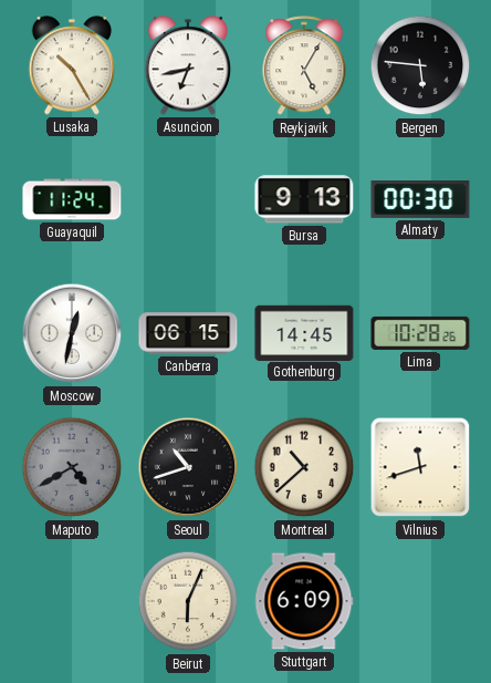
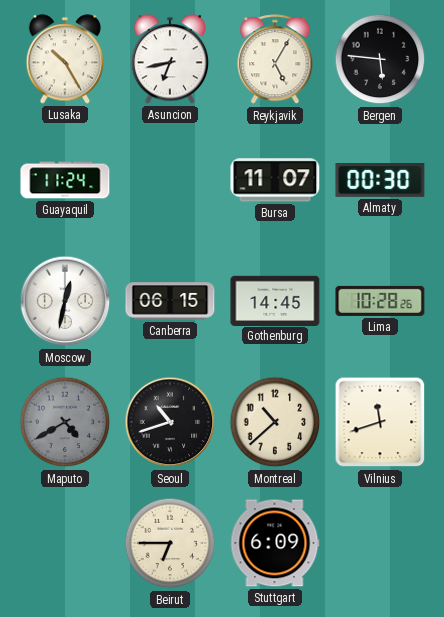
Bursa: 9:13 -> 11:07 (275, 180)
Beirut: 6:04 -> 6:45 (170, 543)
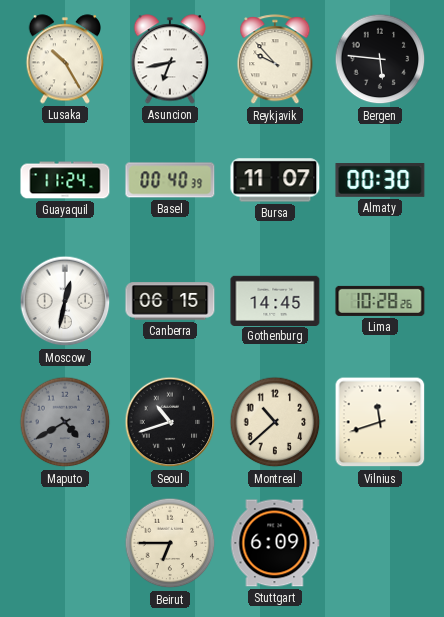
Reykjavik: 5:05 -> 9:53 (275, 60)
Basel: none -> 00:40 (170, 180)
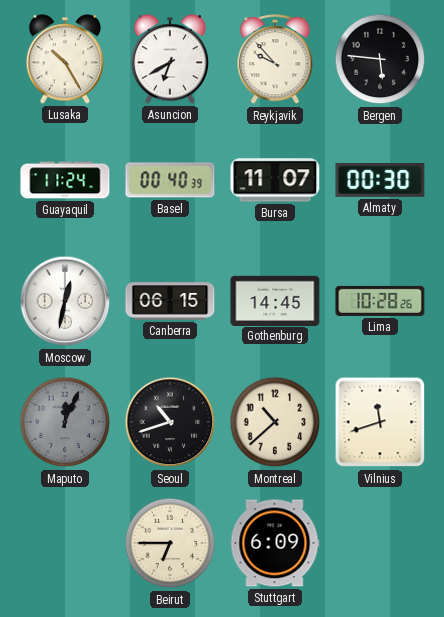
Asuncion: 6:43 -> 6:40 (170, 59)
Maputo: 4:40 -> 12:04 (65, 422)
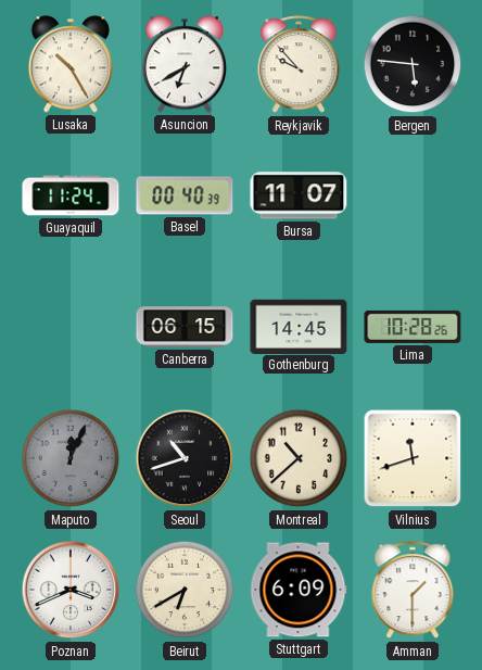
Almaty: 00:30 -> none (380, 181)
Moscow: 12:32 -> none (65, 301)
Poznan: none -> 3:41 (71, 590)
Beirut: 6:45 -> 6:40 (185, 590)
Amman: none -> 1:30 (413, 591)
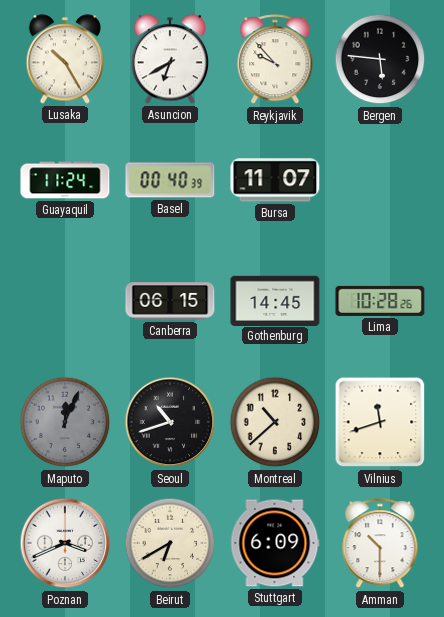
Amman: 1:30 -> 10:30 (380, 544)
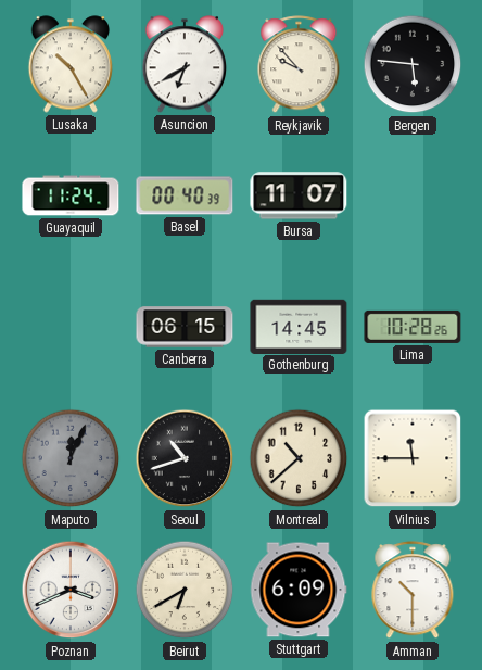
Vilnius: 11:42 -> 11:45 (413, 458)
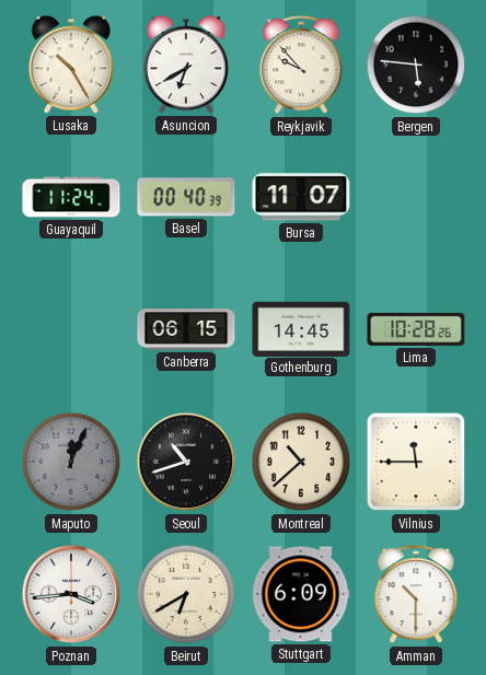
Poznan: 3:41 -> 3:44 (71, 594)
